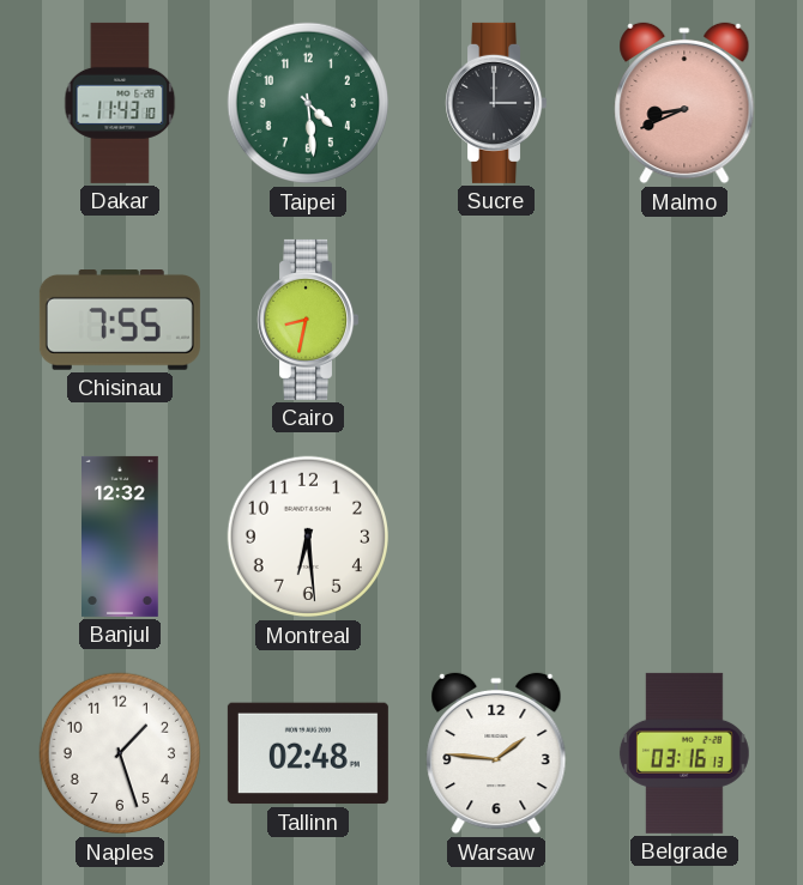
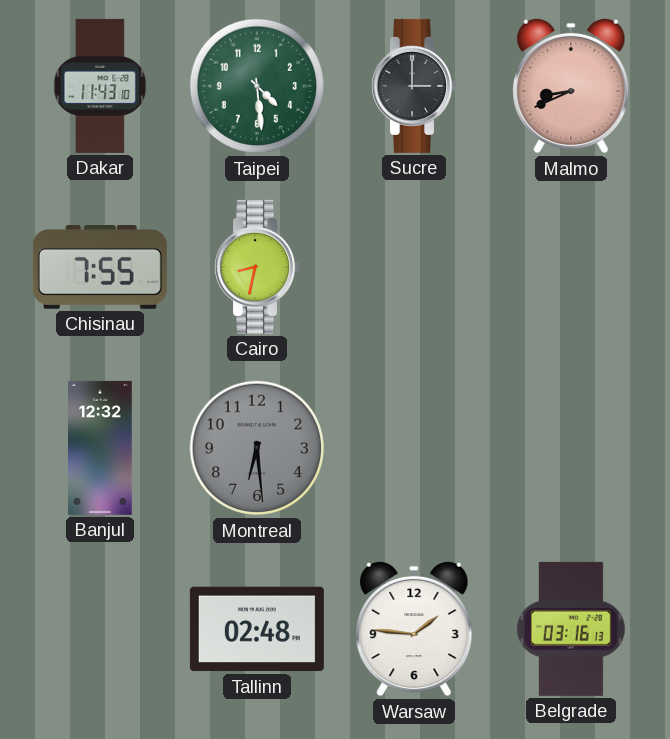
Montreal dial: white -> grey (257, 448)
Naples: 1:27 -> none (120, 753)
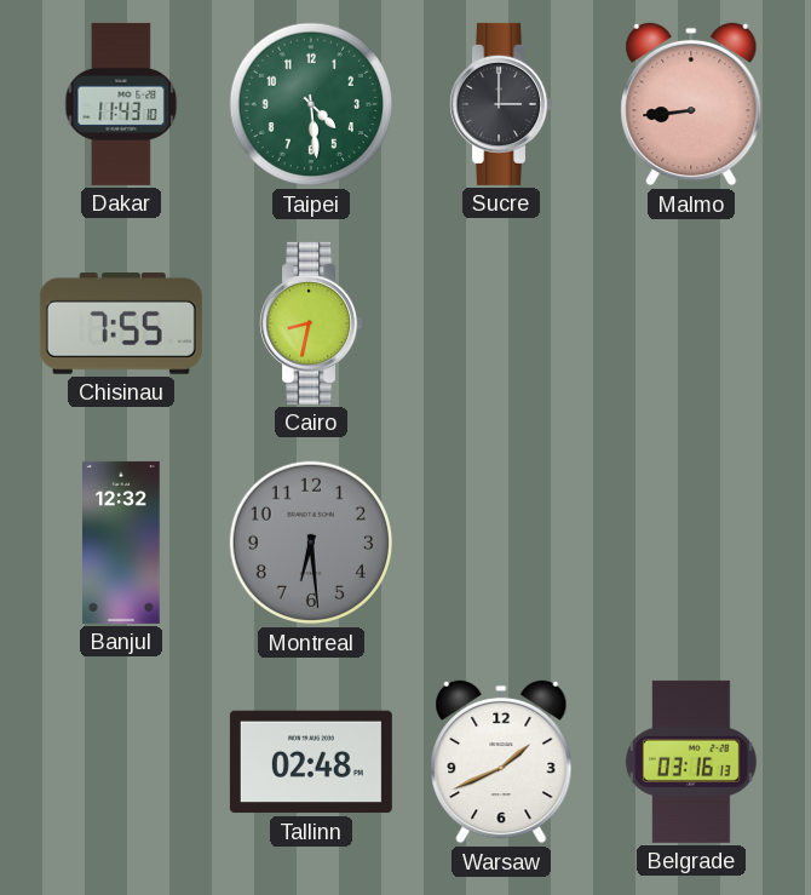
Malmo: 8:41 -> 8:44 (691, 104)
Warsaw: 1:46 -> 1:41 (501, 762)
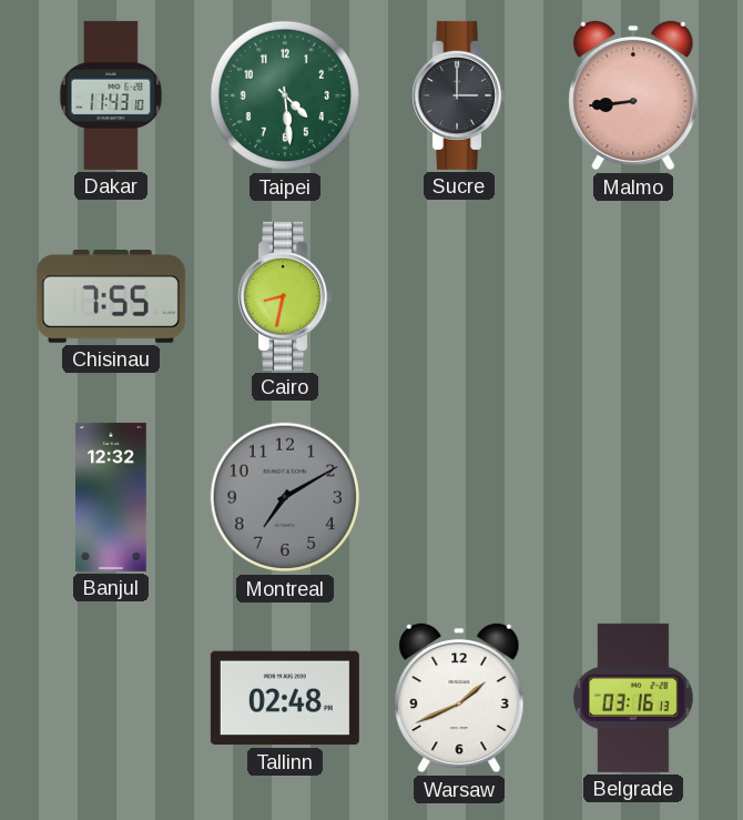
Montreal: 6:29 -> 7:10 (285, 497)
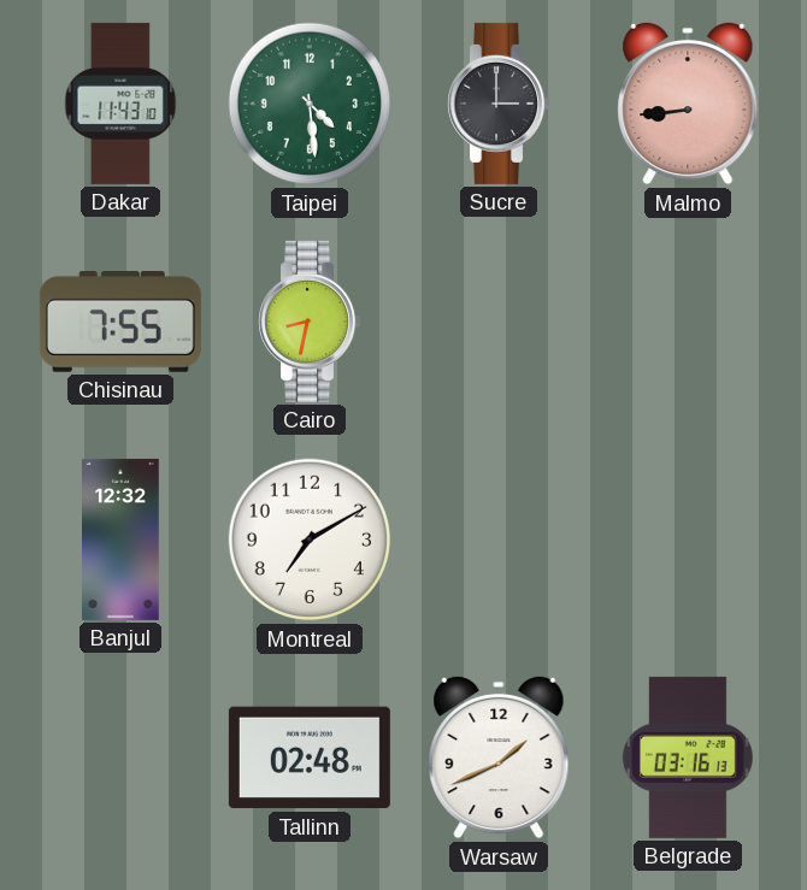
Montreal dial: grey -> white (310, 540)
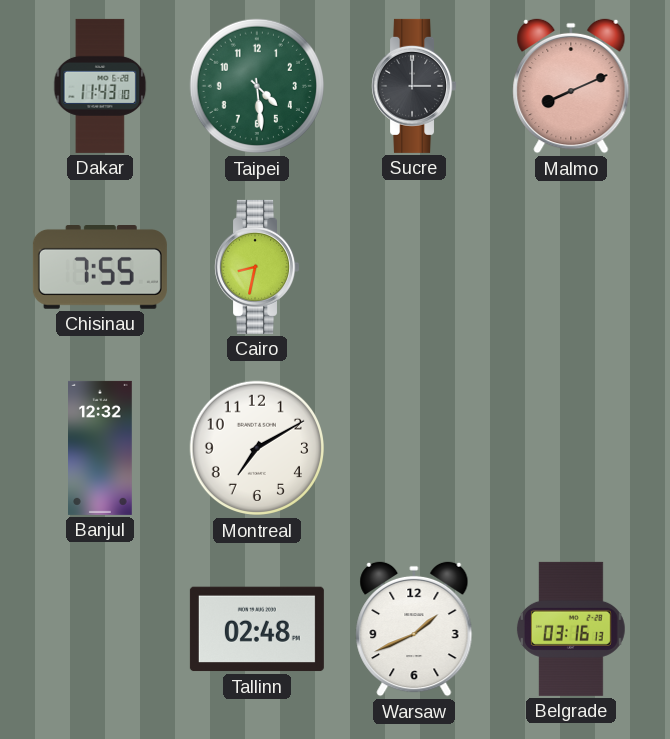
Malmo: 8:44 -> 8:11 (571, 86)
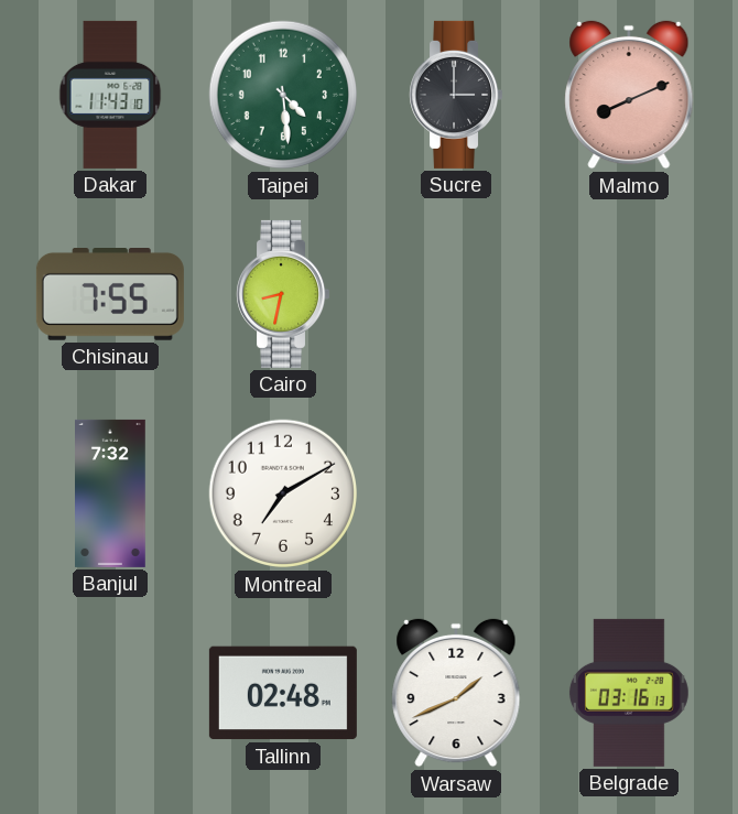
Banjul: 12:32 -> 7:32 (111, 493)
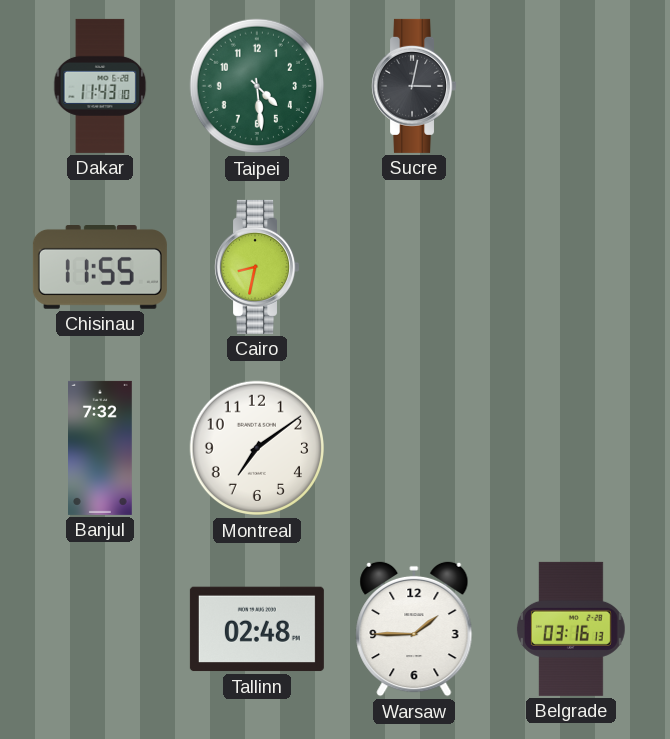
Sucre: 3:00 -> 3:02 (414, 86)
Malmo: 8:11 -> none (629, 95)
Chisinau: 7:55 -> 11:55 (100, 268)
Montreal: 7:10 -> 7:09 (257, 448)
Warsaw: 1:41 -> 1:45 (414, 629)
